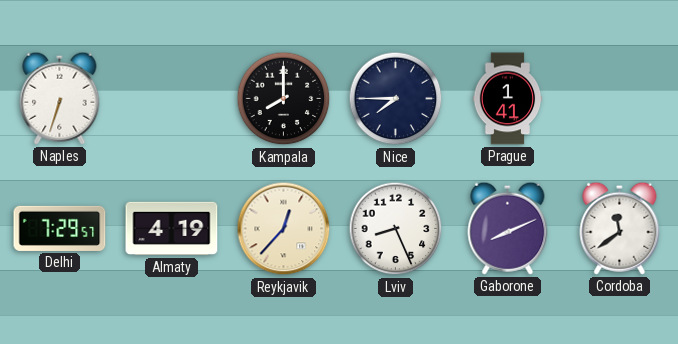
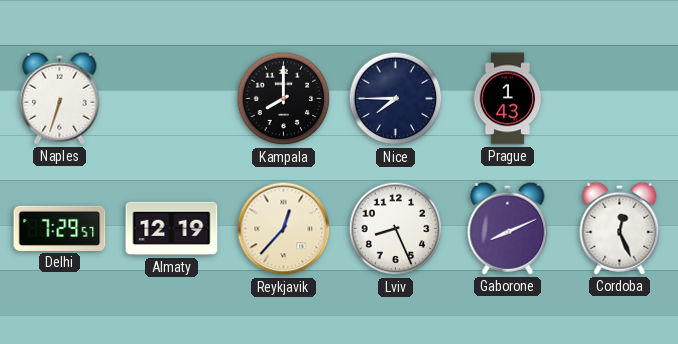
Prague: 1:41 -> 1:43 (508, 99)
Almaty: 4:19 -> 12:19 (172, 229)
Cordoba: 11:39 -> 12:26 (620, 228)
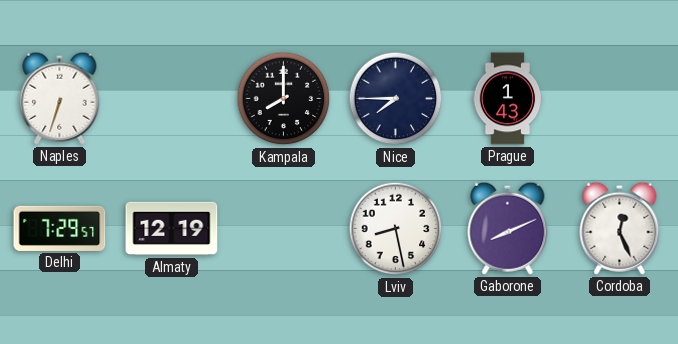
Reykjavik: 12:37 -> none (284, 229)
Lviv: 8:26 -> 8:28 (396, 229)
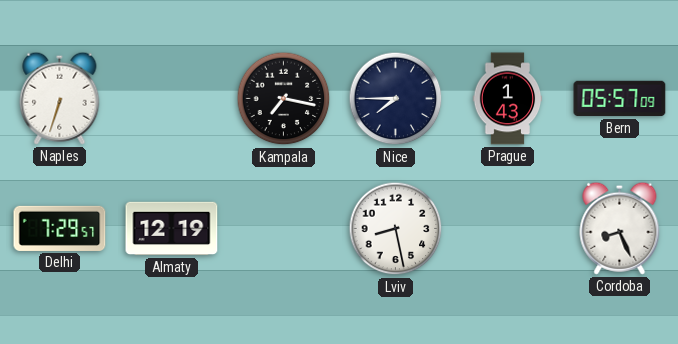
Kampala: 8:00 -> 7:17 (284, 99)
Bern: none -> 05:57 (620, 99)
Gaborone: 8:11 -> none (508, 228)
Cordoba: 12:26 -> 8:26 (620, 228)
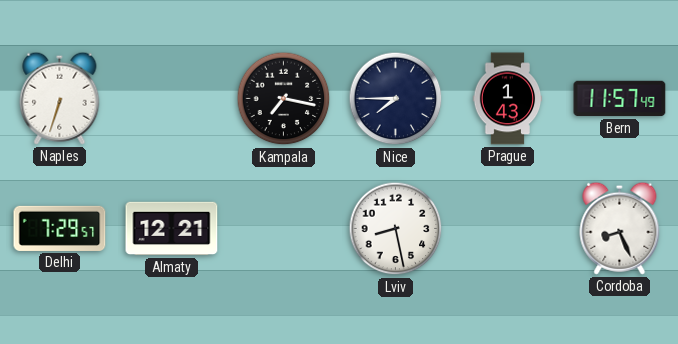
Bern: 05:57 -> 11:57 (620, 99)
Almaty: 12:19 -> 12:21 (172, 229)
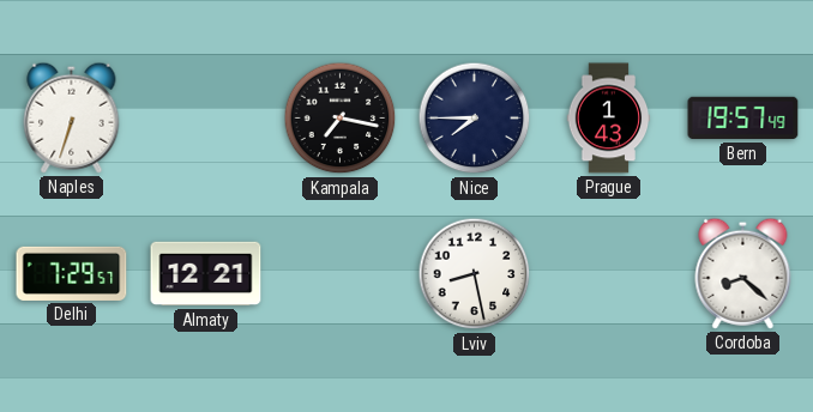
Bern: 11:57 -> 19:57 (743, 119)
Cordoba: 8:26 -> 8:22 (743, 273)
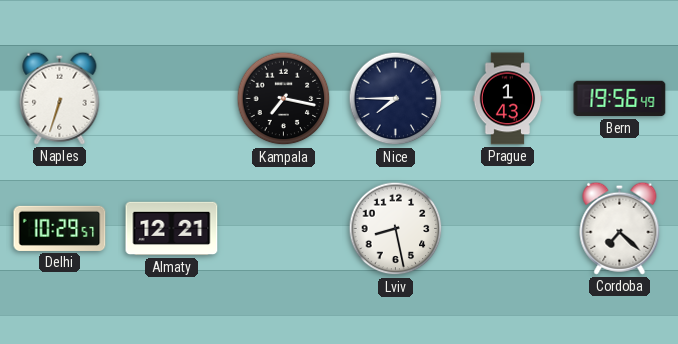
Bern: 19:57 -> 19:56 (620, 99)
Delhi: 7:29 -> 10:29 (60, 228)
Cordoba: 8:22 -> 7:22 (620, 228)
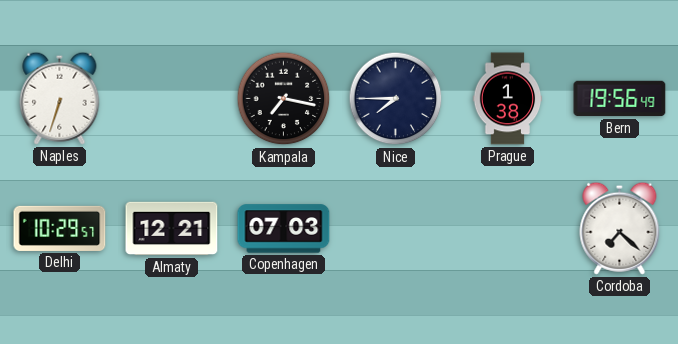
Prague: 1:43 -> 1:38 (508, 99)
Copenhagen: none -> 07:03 (284, 229)
Lviv: 8:28 -> none (396, 229)
